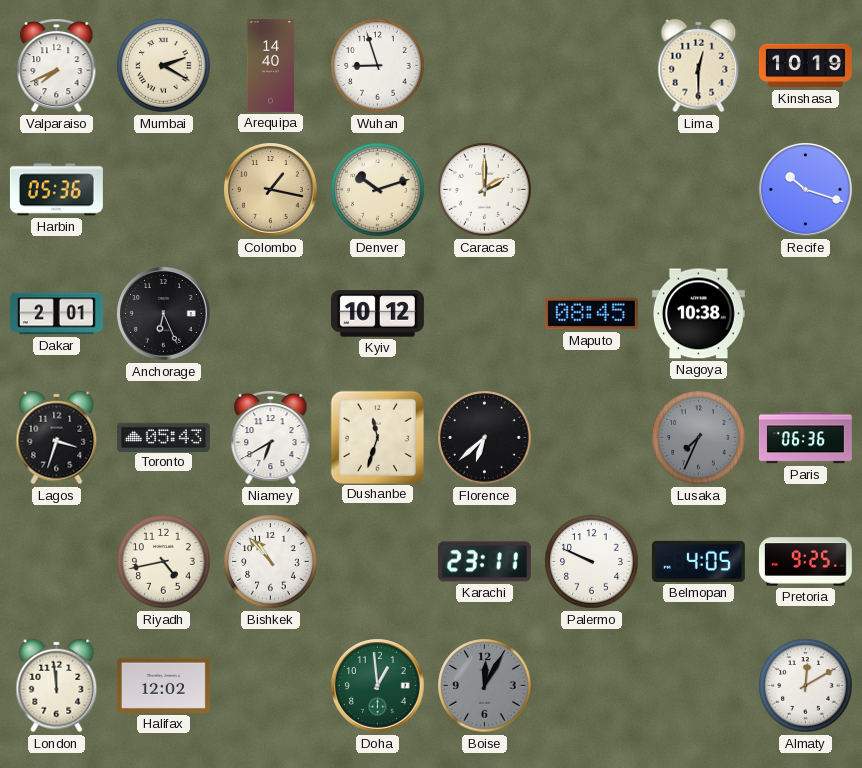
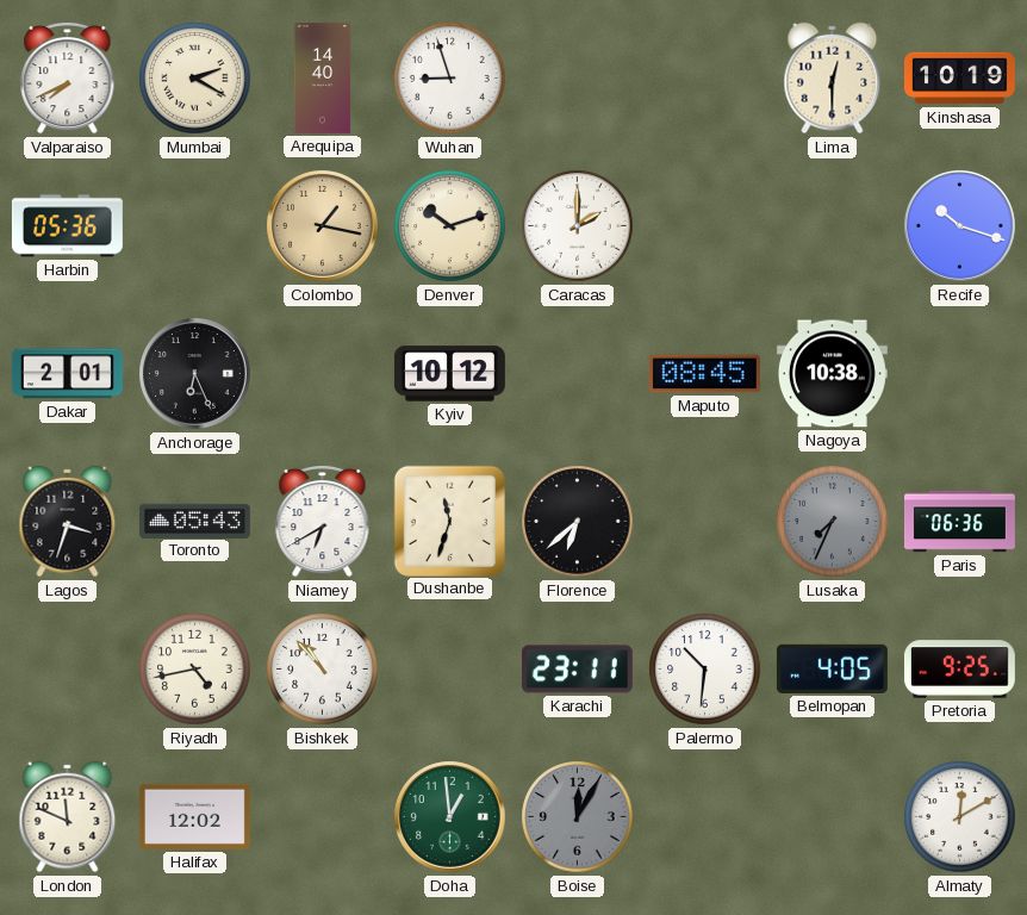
Palermo: 9:49 -> 10:31 (705, 670)
London: 11:59 -> 11:49 (68, 817)
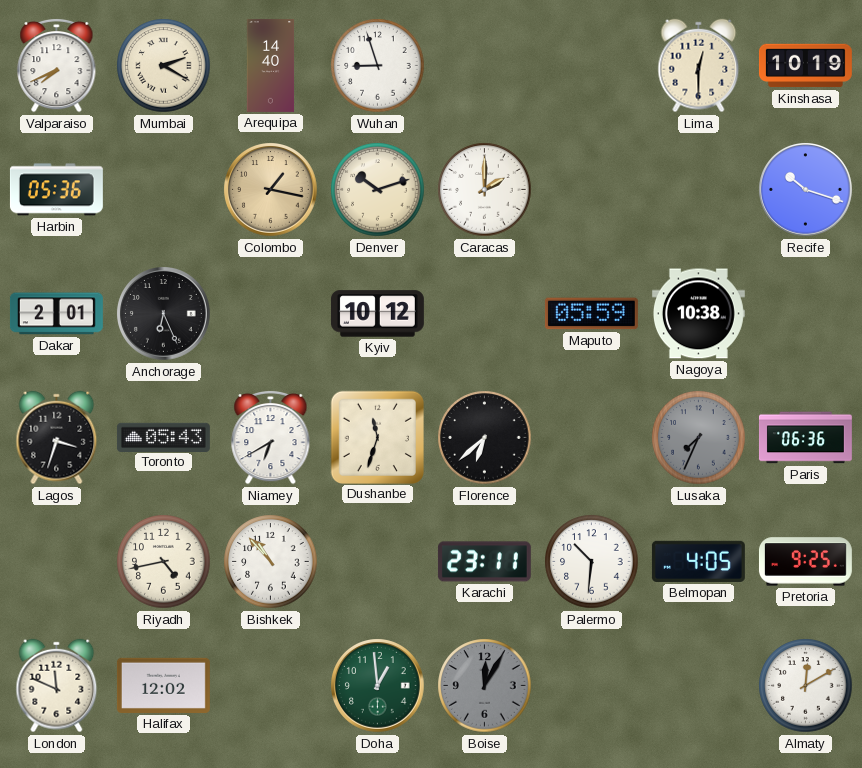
Maputo: 08:45 -> 05:59 (591, 314)
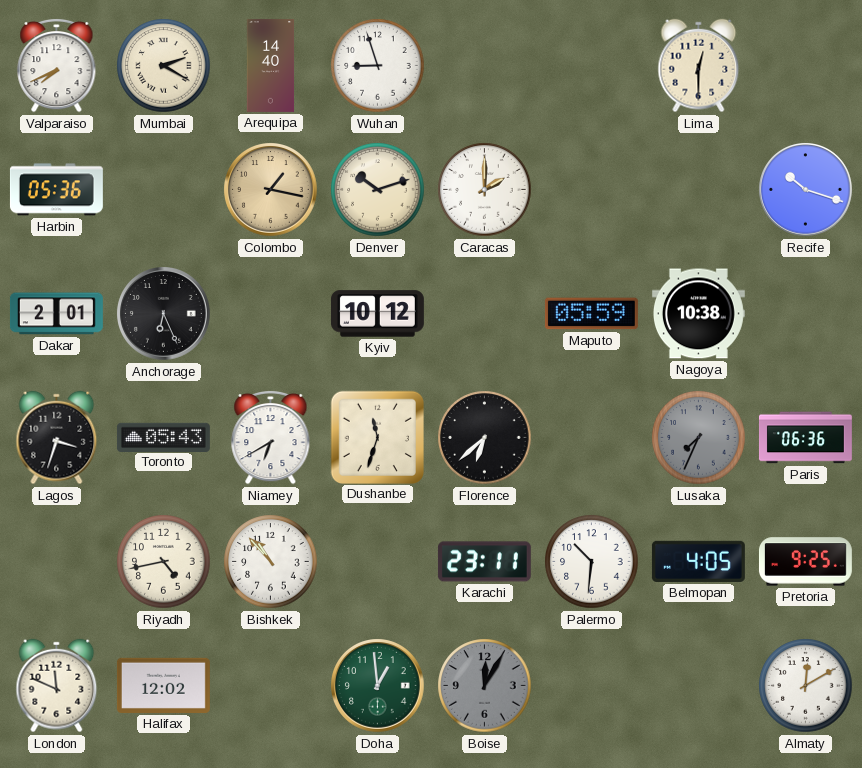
Kinshasa: 10:19 -> none (805, 66)
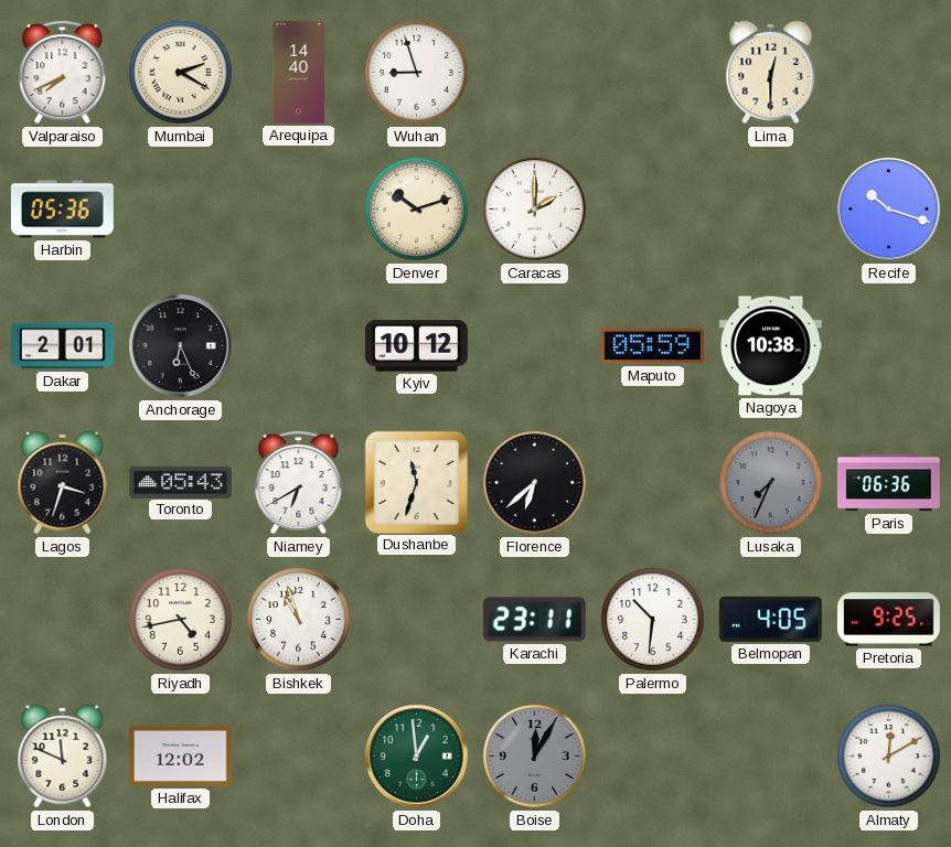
Colombo: 1:17 -> none (271, 190)
Bishkek: 10:53 -> 10:57 (299, 620)
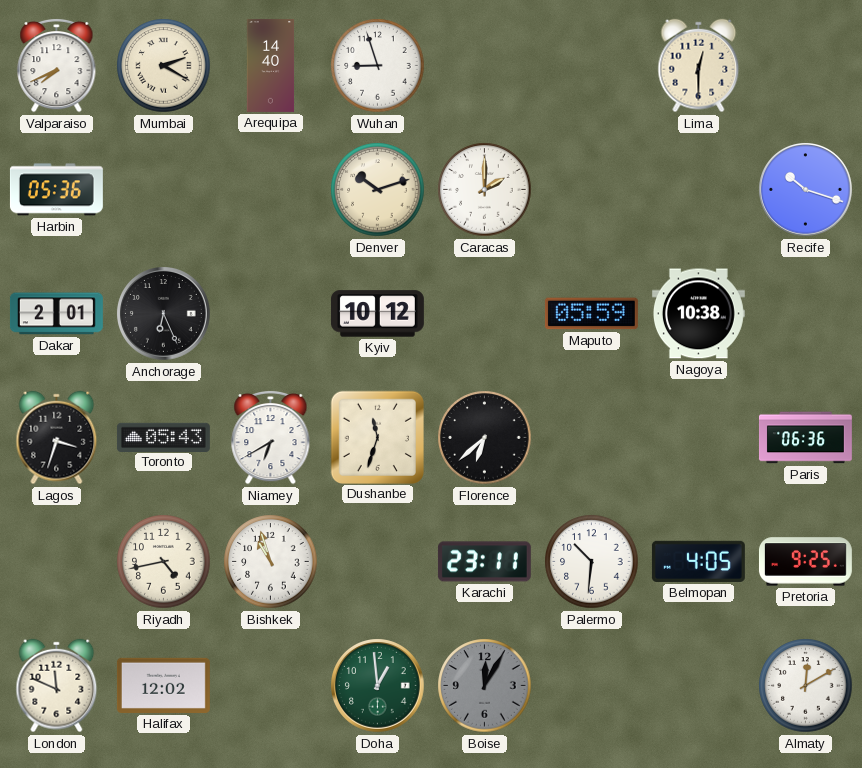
Lusaka: 7:34 -> none (771, 483)
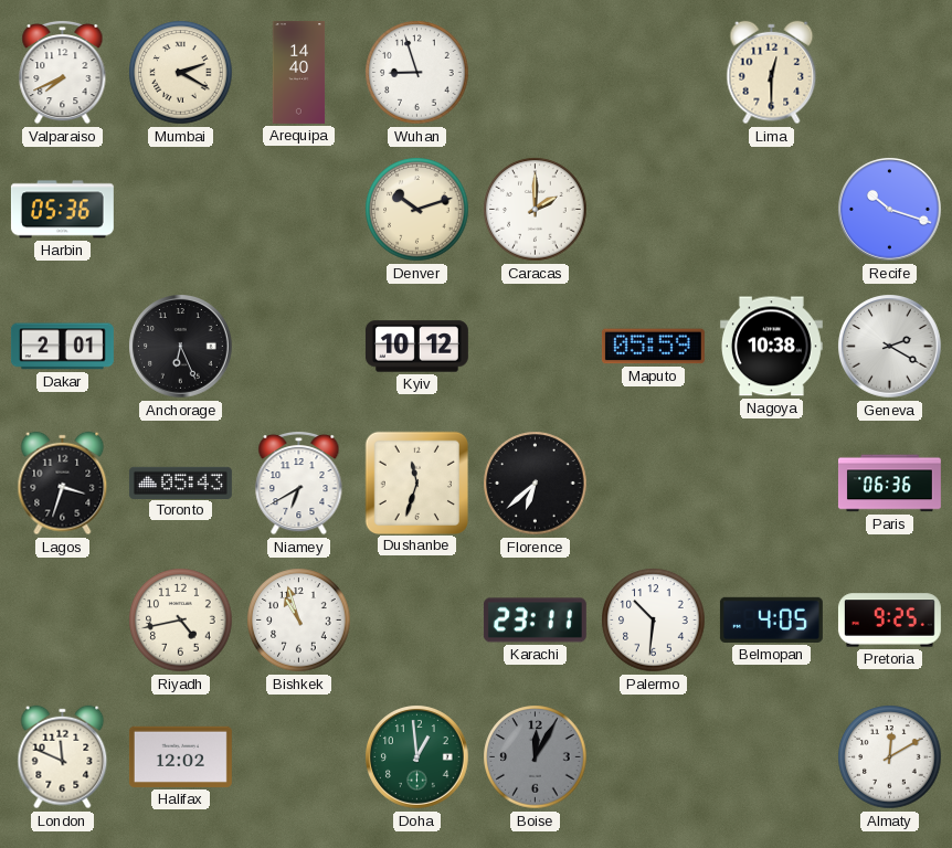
Geneva: none -> 2:20 (890, 347)
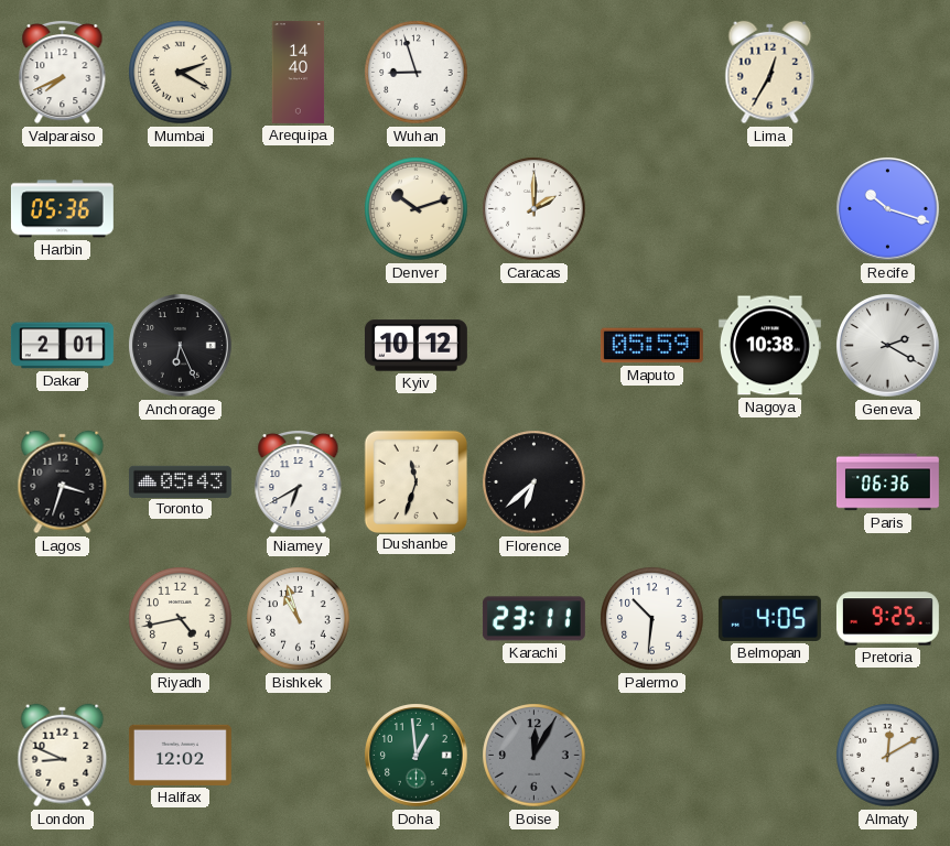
Lima: 12:30 -> 12:35 (770, 73)
London: 11:49 -> 8:49 (63, 756)
